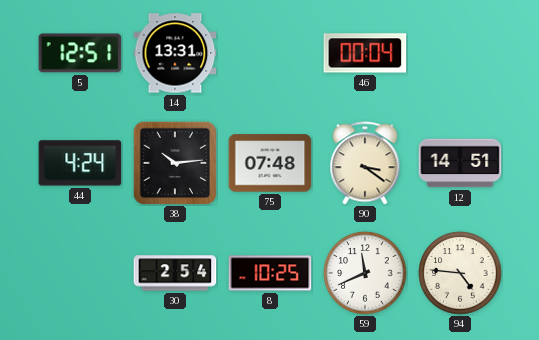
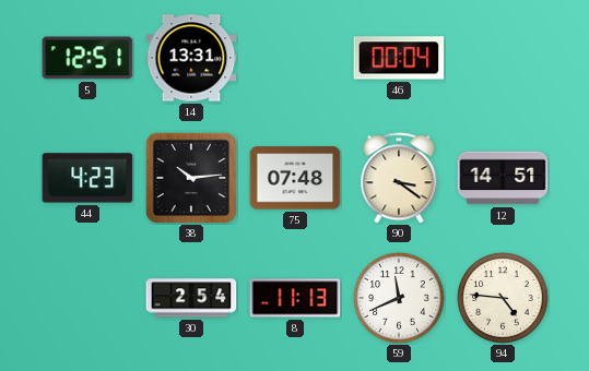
44: 4:24 -> 4:23 (87, 178)
8: 10:25 -> 11:13 (295, 298)
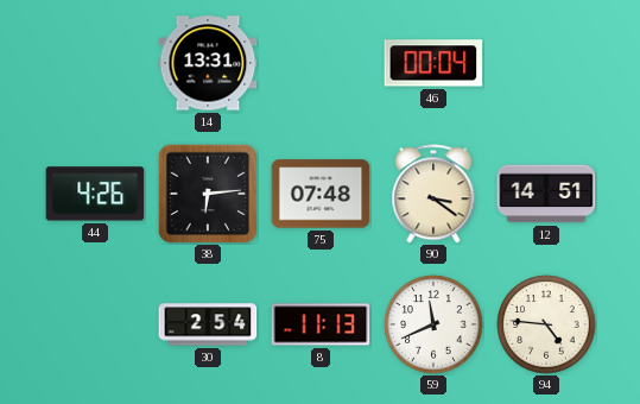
5: 12:51 -> none (87, 58)
44: 4:23 -> 4:26 (95, 194)
38: 10:14 -> 6:14 (208, 194)
